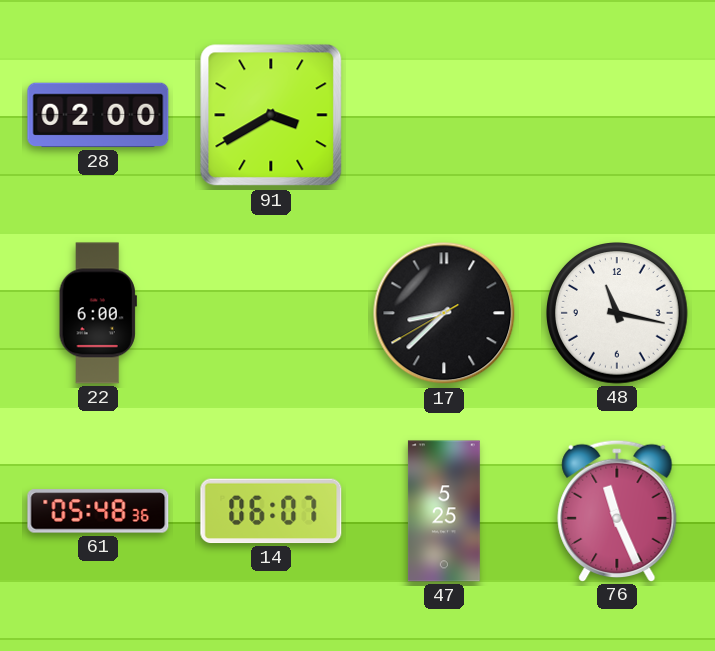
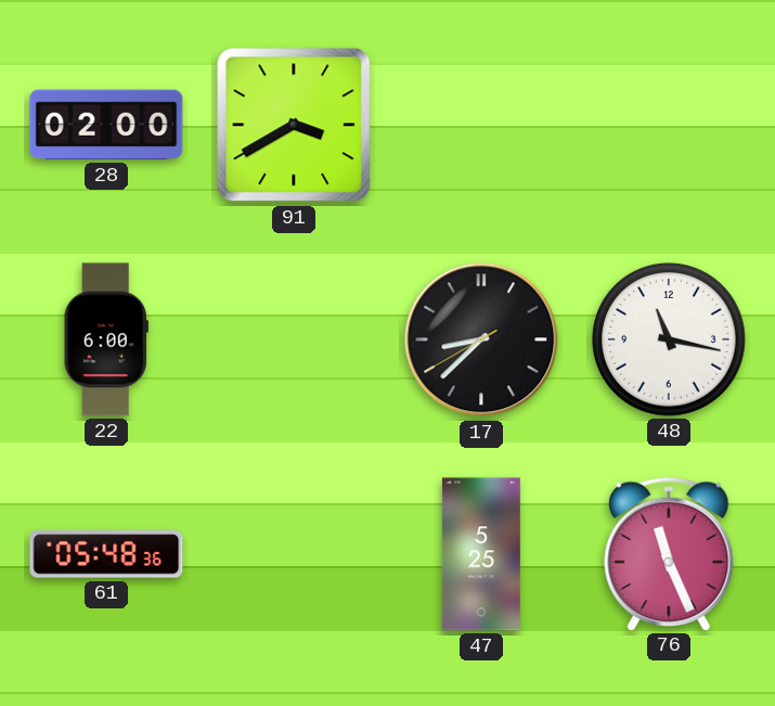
14: 06:07 -> none (271, 511)
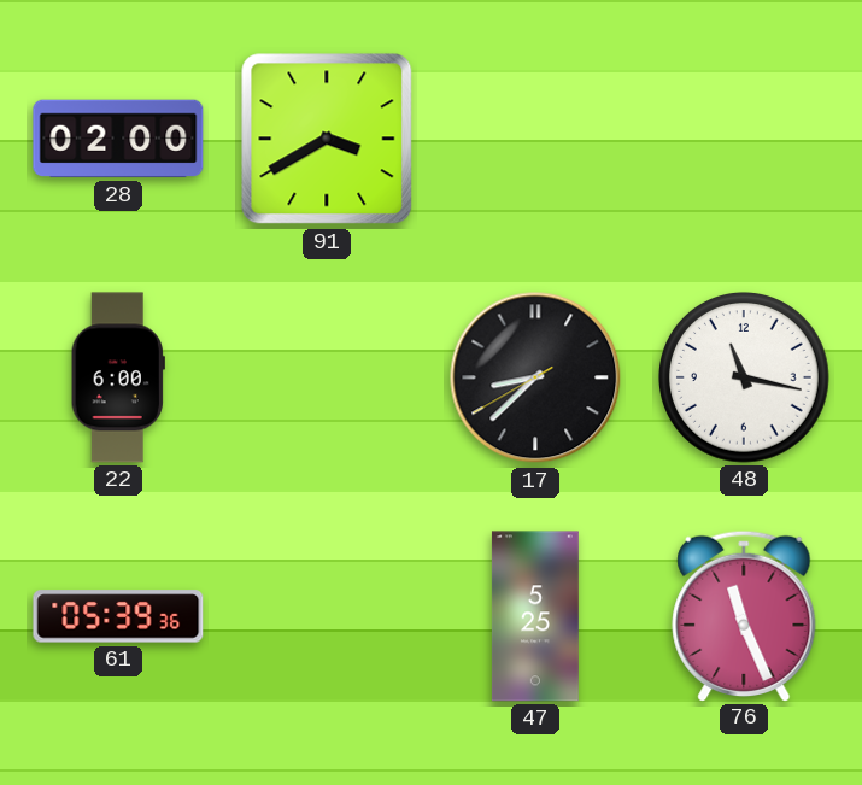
61: 05:48 -> 05:39 (118, 616)
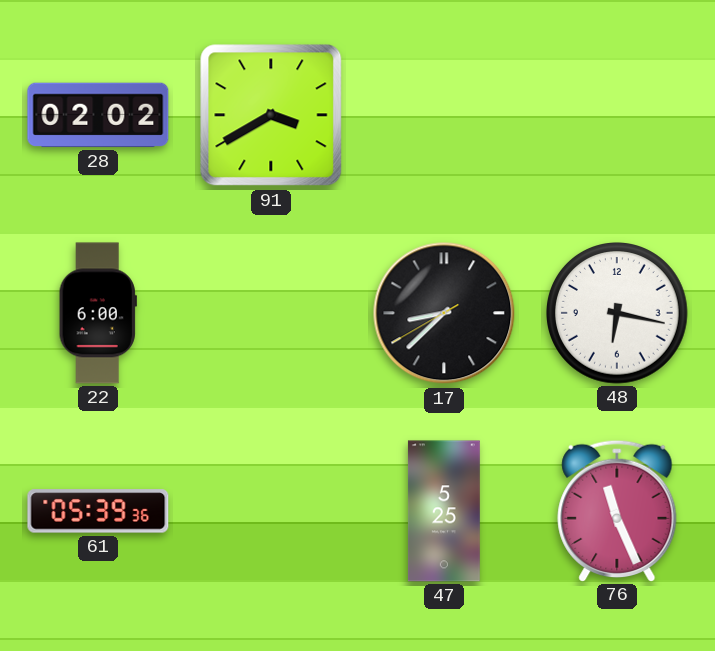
28: 02:00 -> 02:02 (98, 115)
48: 11:17 -> 6:17 (618, 314)
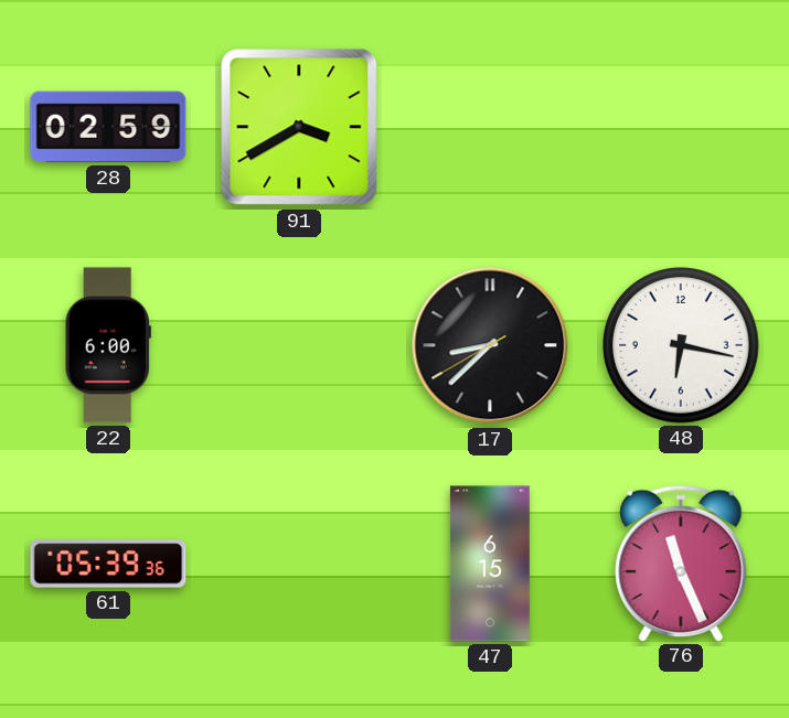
28: 02:02 -> 02:59 (108, 127)
47: 5:25 -> 6:15 (490, 564)
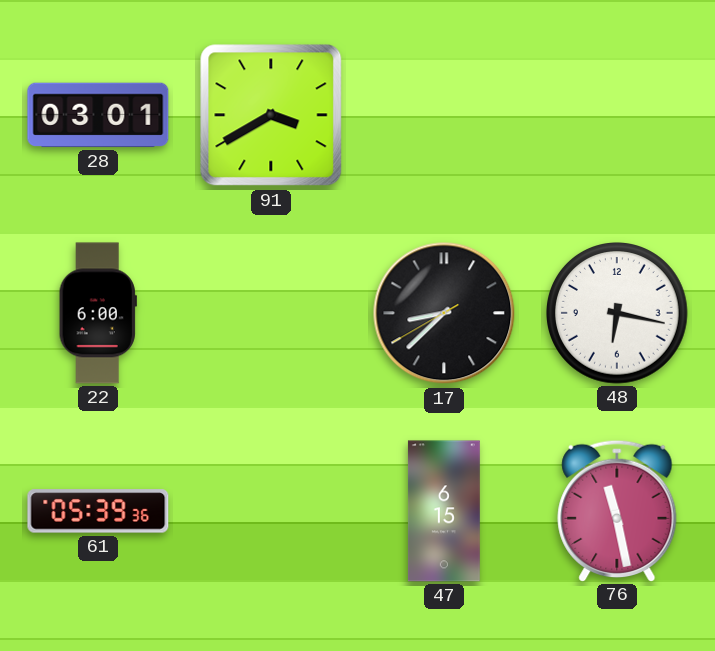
28: 02:59 -> 03:01 (98, 115)
76: 11:26 -> 11:28 (617, 510)
